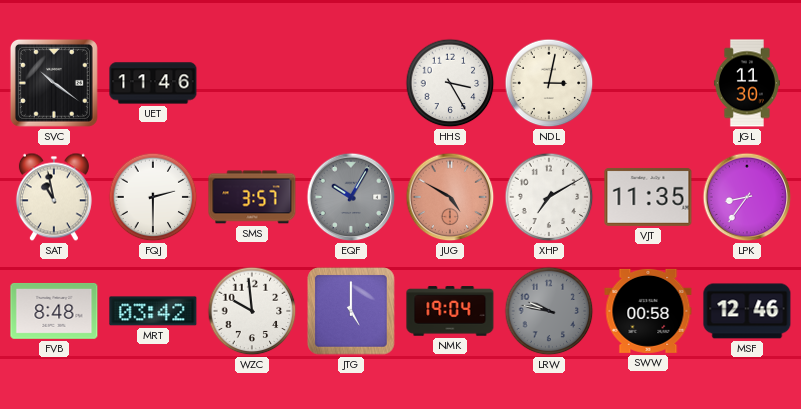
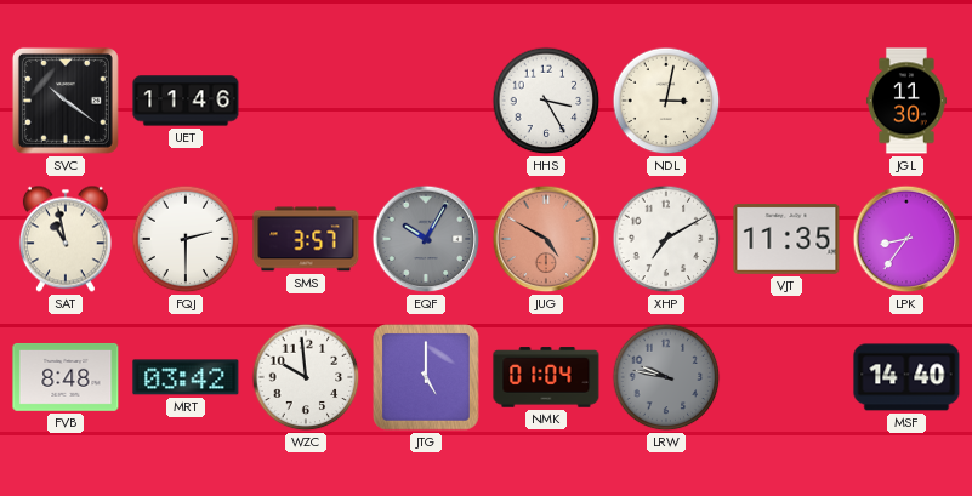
NMK: 19:04 -> 01:04 (546, 377)
SWW: 00:58 -> none (648, 311)
MSF: 12:46 -> 14:40 (906, 377)
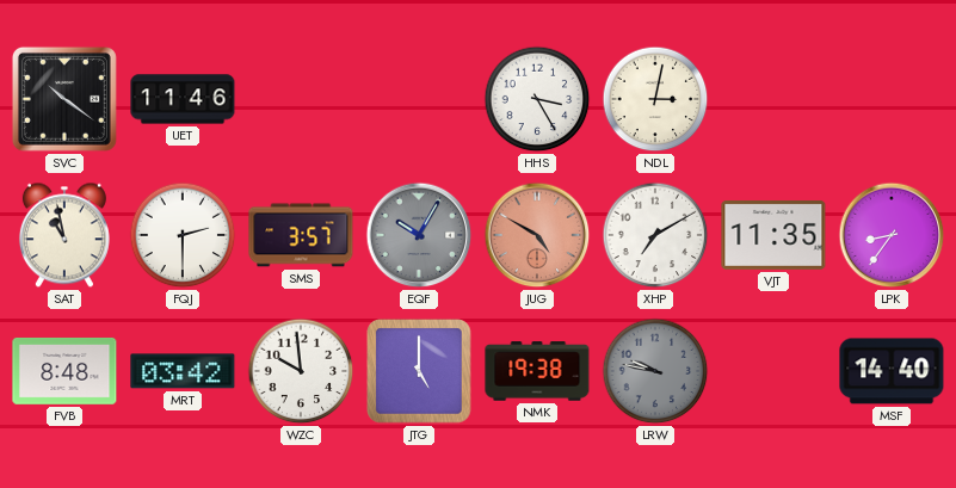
JGL: 11:30 -> none (906, 101)
NMK: 01:04 -> 19:38 (537, 371)
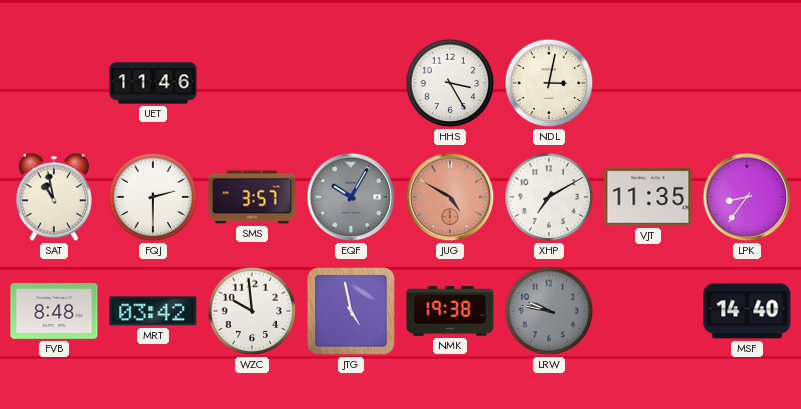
SVC: 10:21 -> none (64, 99)
JTG: 5:00 -> 4:58 (351, 311)
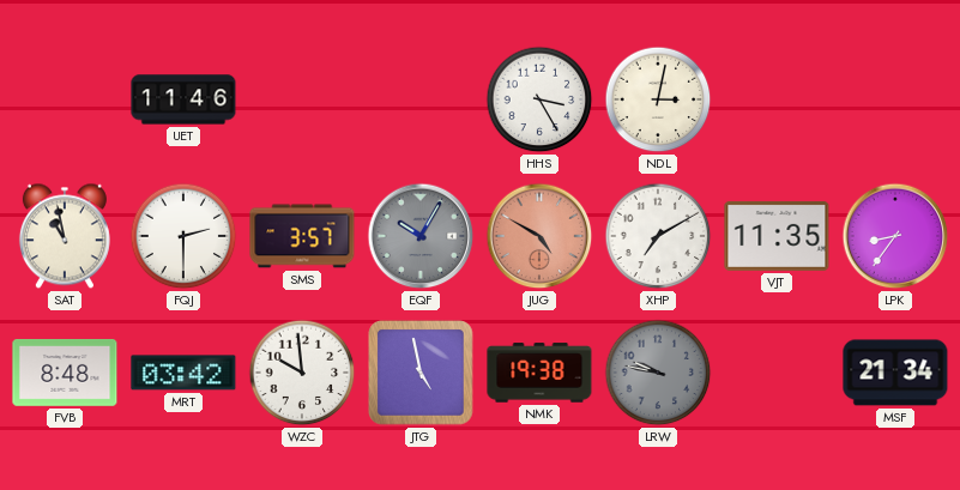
MSF: 14:40 -> 21:34 (895, 373)
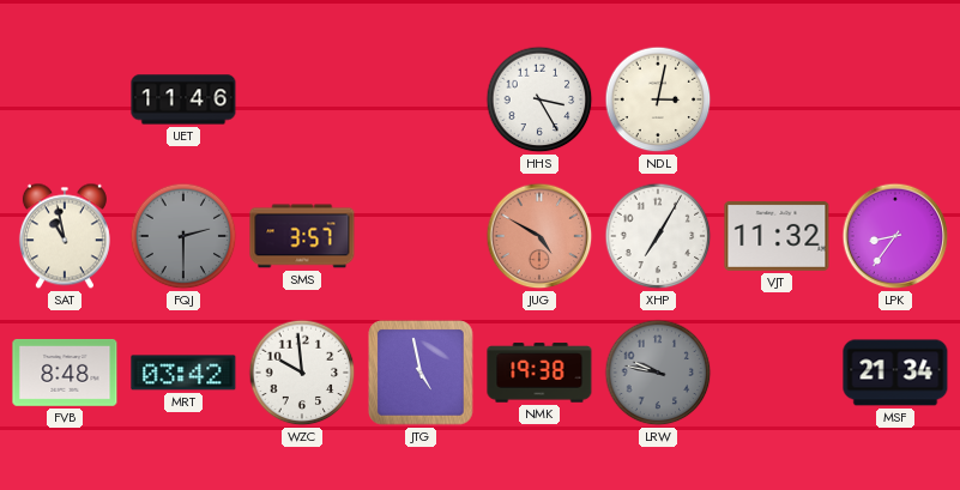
FQJ dial: white -> grey (183, 236)
EQF: 10:05 -> none (421, 236)
XHP: 7:10 -> 7:05 (658, 236)
VJT: 11:35 -> 11:32 (777, 236)
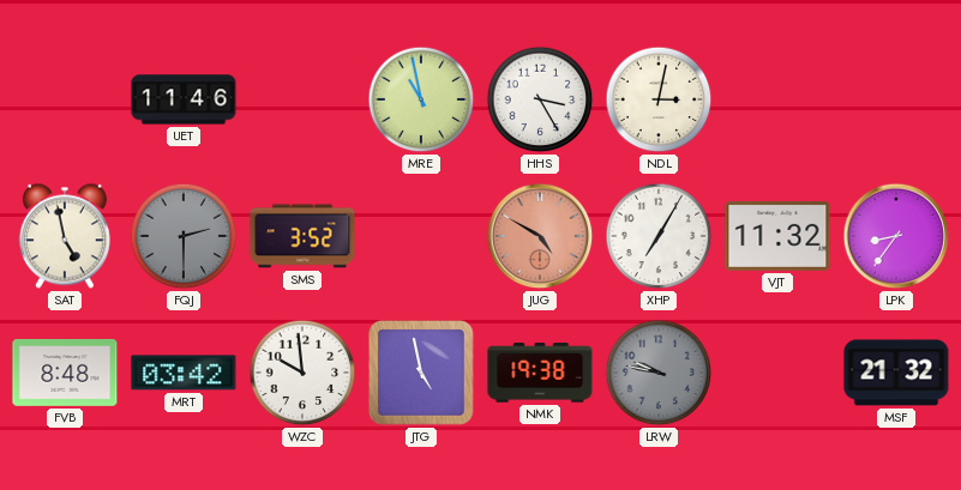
MRE: none -> 10:58 (421, 99)
SAT: 10:58 -> 4:58 (65, 236)
SMS: 3:57 -> 3:52 (302, 236)
MSF: 21:34 -> 21:32 (896, 373)
